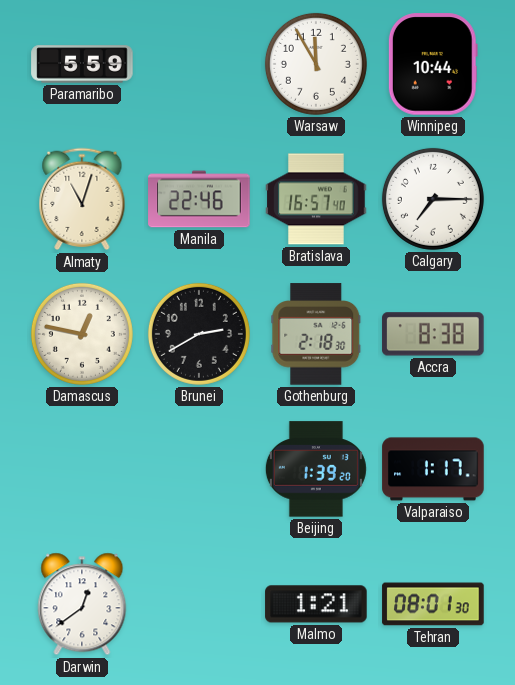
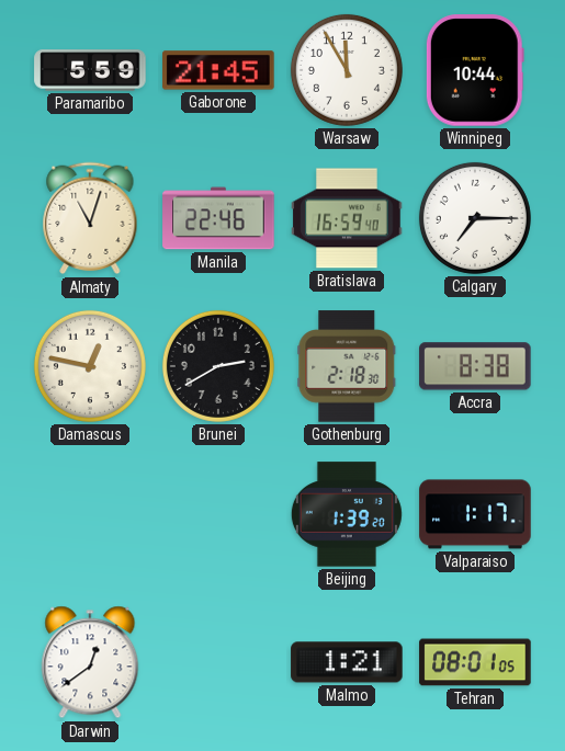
Gaborone: none -> 21:45 (218, 70)
Bratislava: 16:57 -> 16:59 (347, 218)
Tehran: 08:01:30 -> 08:01:05 (475, 662)
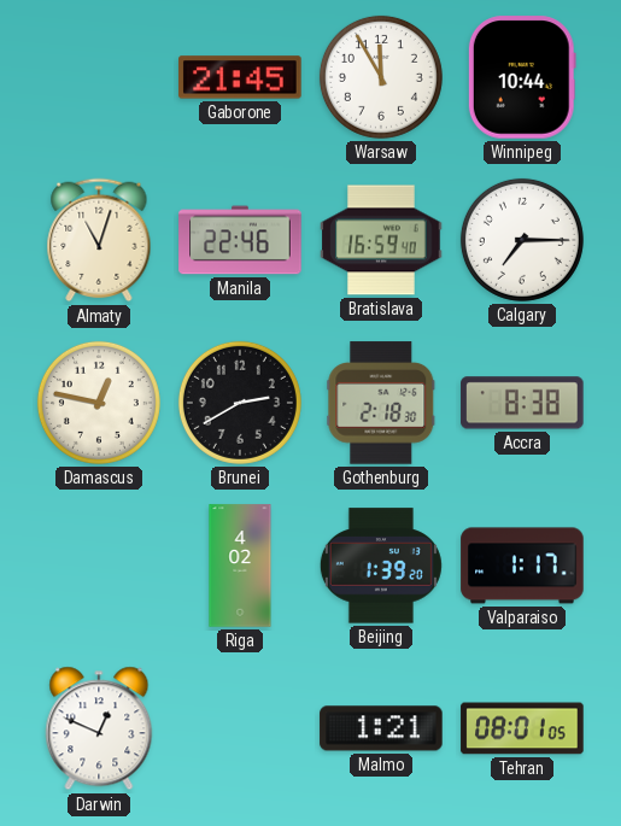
Paramaribo: 5:59 -> none (90, 70)
Riga: none -> 4:02 (240, 566)
Darwin: 12:39 -> 12:49 (99, 728)
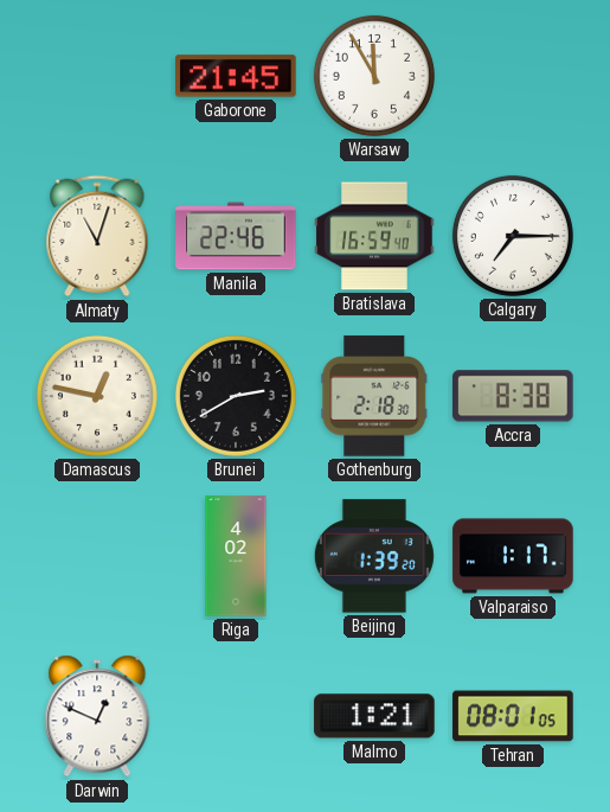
Winnipeg: 10:44 -> none (522, 77)
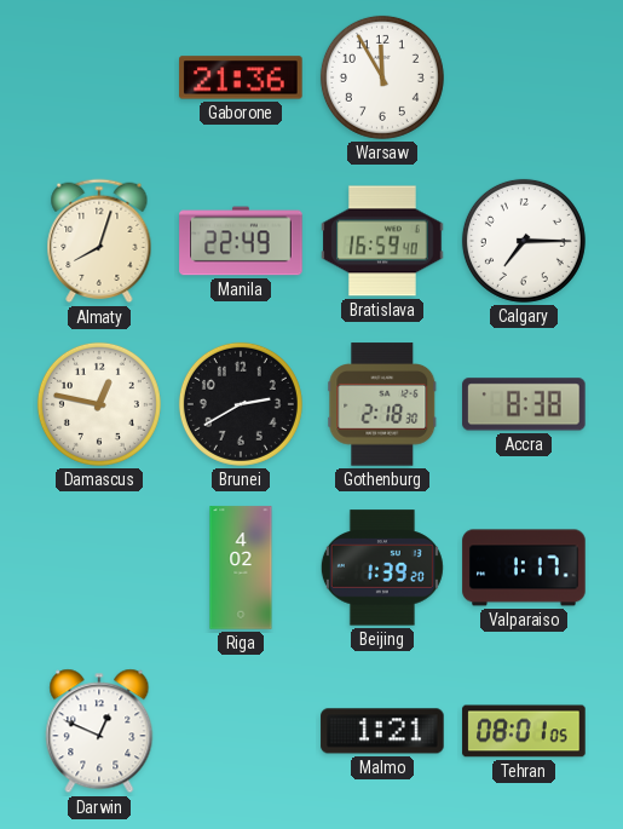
Gaborone: 21:45 -> 21:36 (241, 77)
Almaty: 11:03 -> 8:03 (99, 241)
Manila: 22:46 -> 22:49 (241, 241)
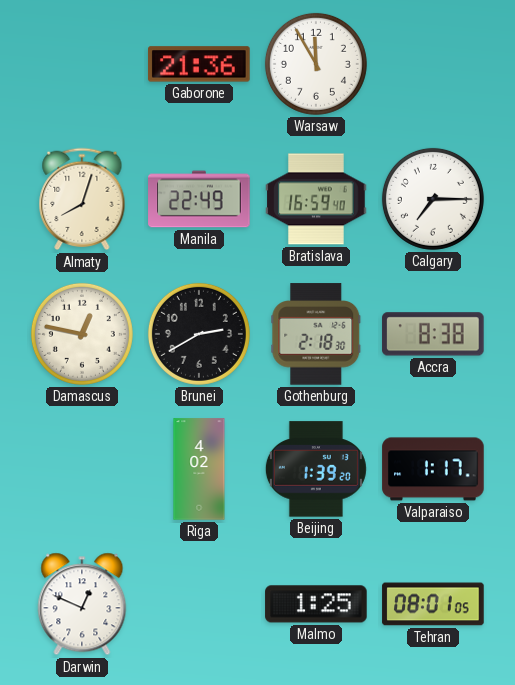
Malmo: 1:21 -> 1:25 (316, 604)
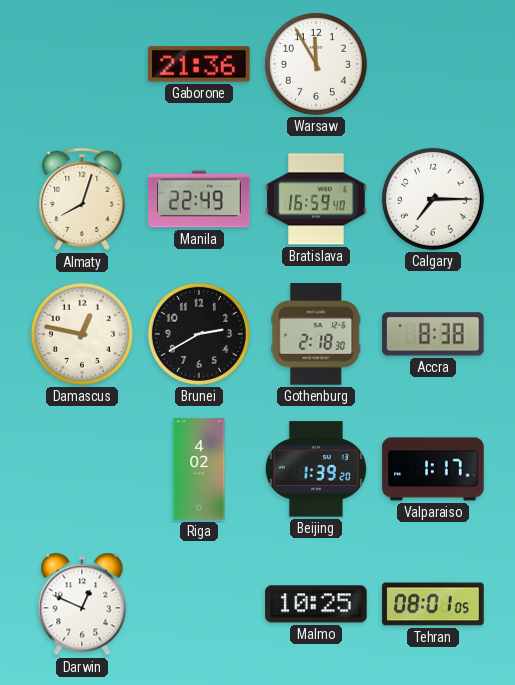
Malmo: 1:25 -> 10:25 (316, 604)
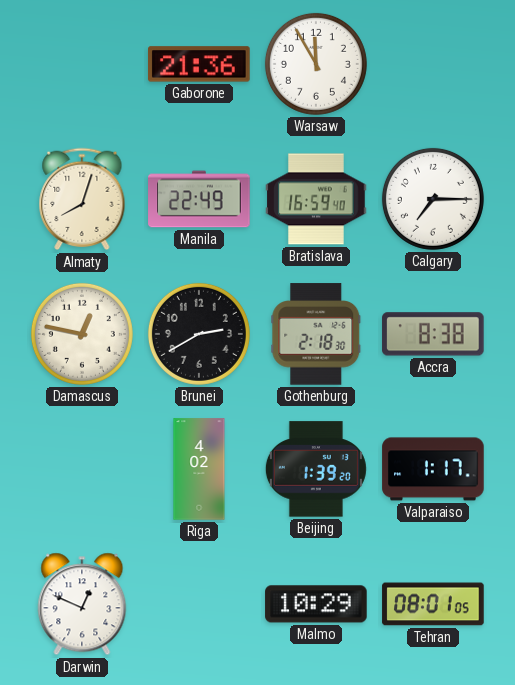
Malmo: 10:25 -> 10:29 (316, 604)
